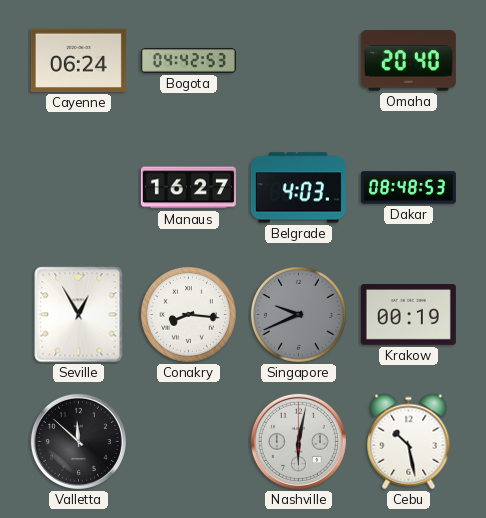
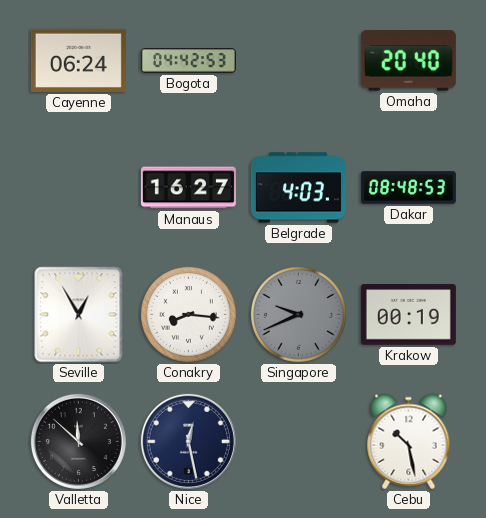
Nice: none -> 12:28 (188, 441)
Nashville: 6:02 -> none (298, 441)
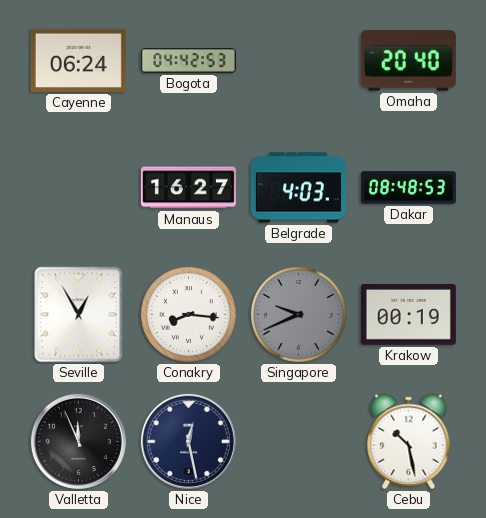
Valletta: 11:52 -> 11:56 (78, 441)
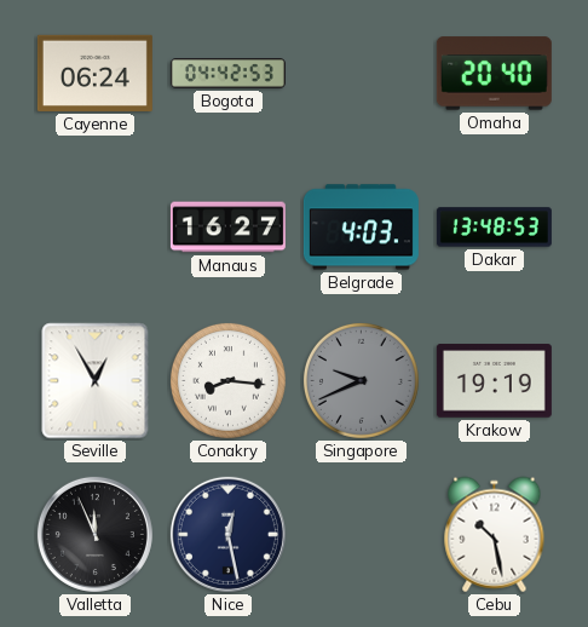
Dakar: 08:48 -> 13:48 (494, 228)
Krakow: 00:19 -> 19:19 (494, 381)
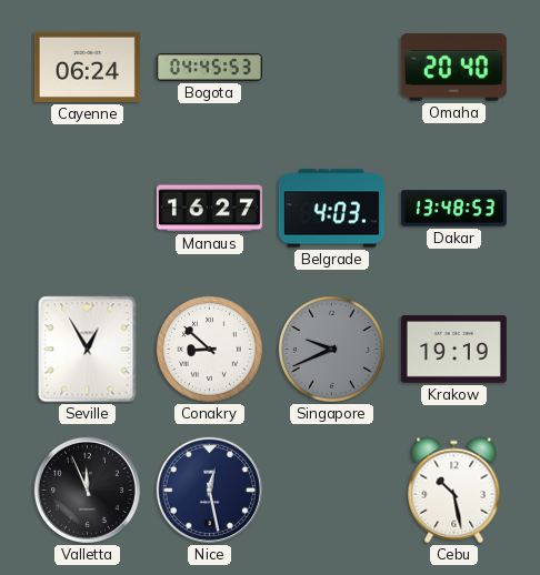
Bogota: 04:42 -> 04:45 (209, 68)
Conakry: 8:16 -> 8:52 (209, 349)
